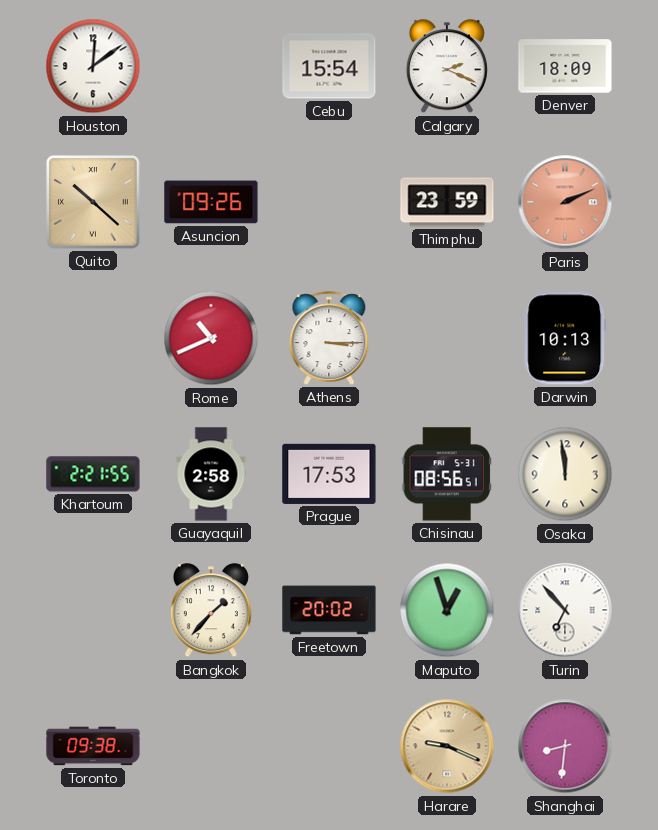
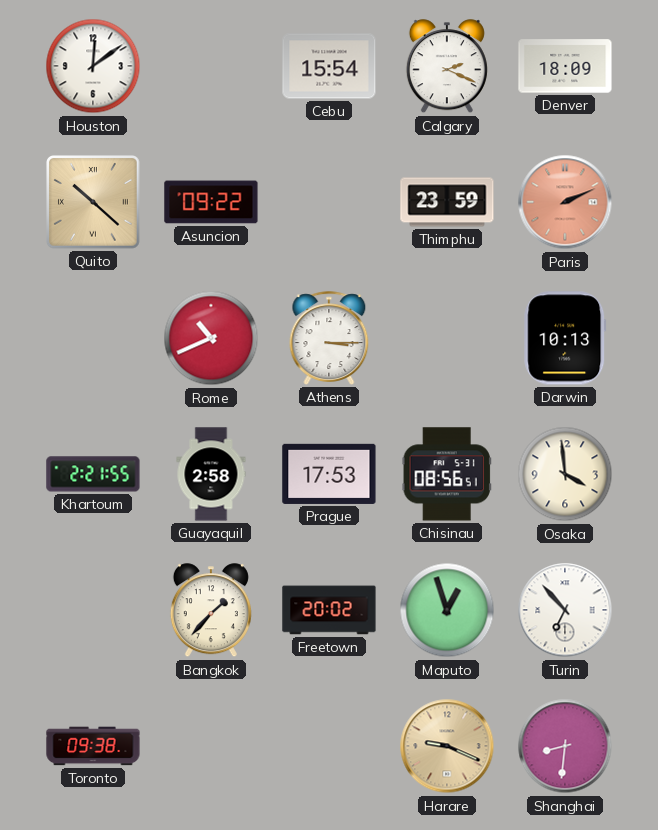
Asuncion: 09:26 -> 09:22 (211, 202)
Osaka: 11:59 -> 3:59 (565, 474)
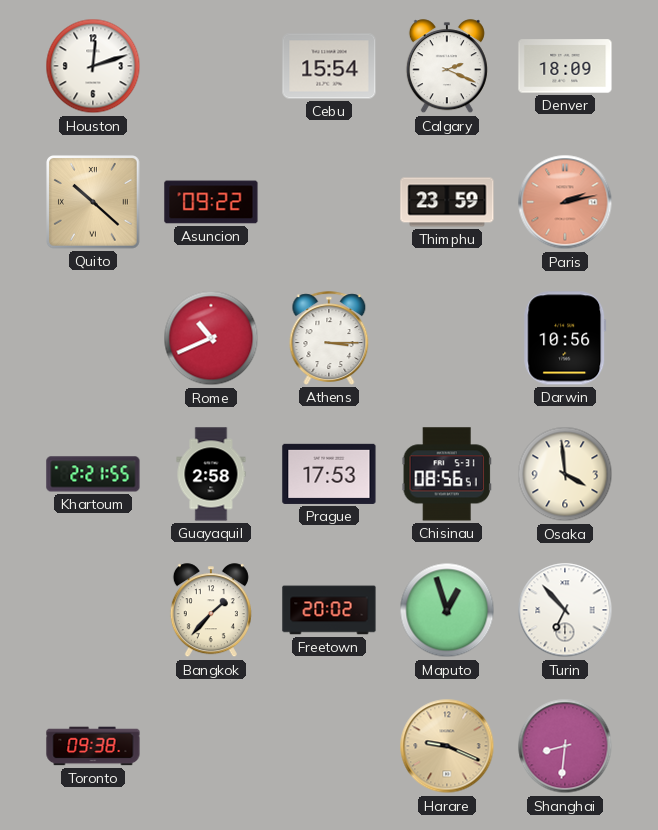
Houston: 12:09 -> 12:12 (93, 66)
Paris: 2:11 -> 2:13 (565, 202)
Darwin: 10:13 -> 10:56 (565, 338)
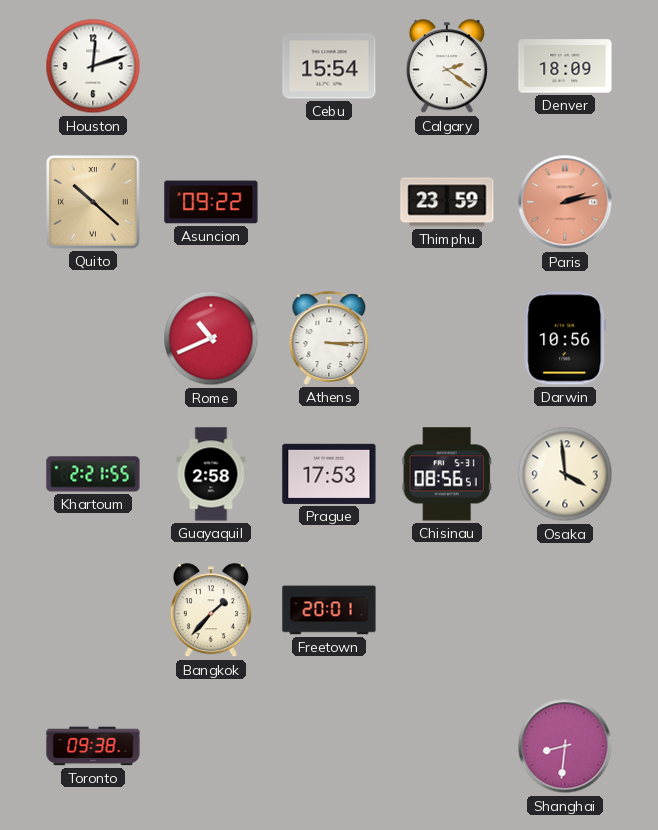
Calgary: 2:19 -> 2:21 (447, 67)
Freetown: 20:02 -> 20:01 (329, 610)
Maputo: 12:57 -> none (447, 610)
Turin: 6:53 -> none (565, 610)
Harare: 9:19 -> none (447, 746)
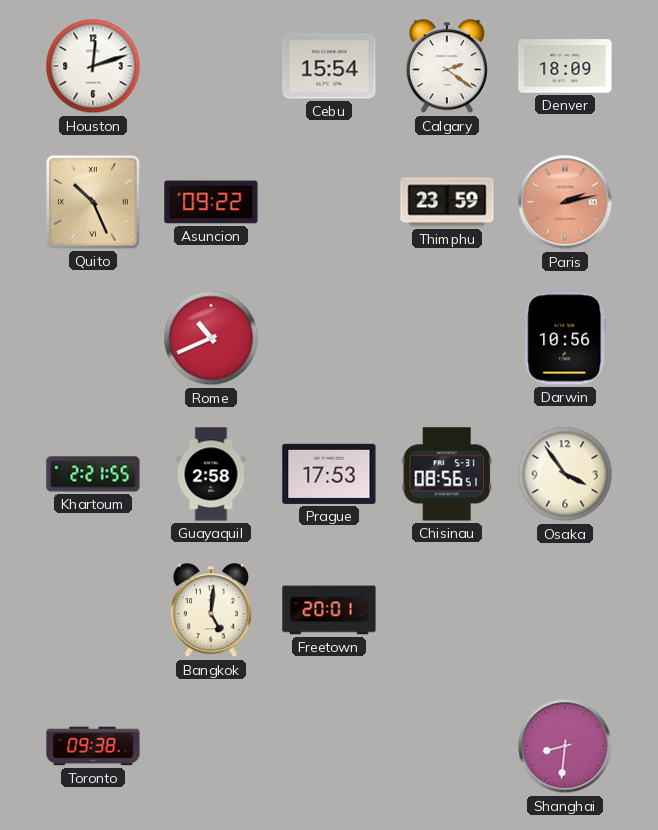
Quito: 10:22 -> 10:26 (94, 203)
Athens: 3:15 -> none (329, 338)
Osaka: 3:59 -> 3:54 (565, 474)
Bangkok: 1:37 -> 5:01 (211, 611)
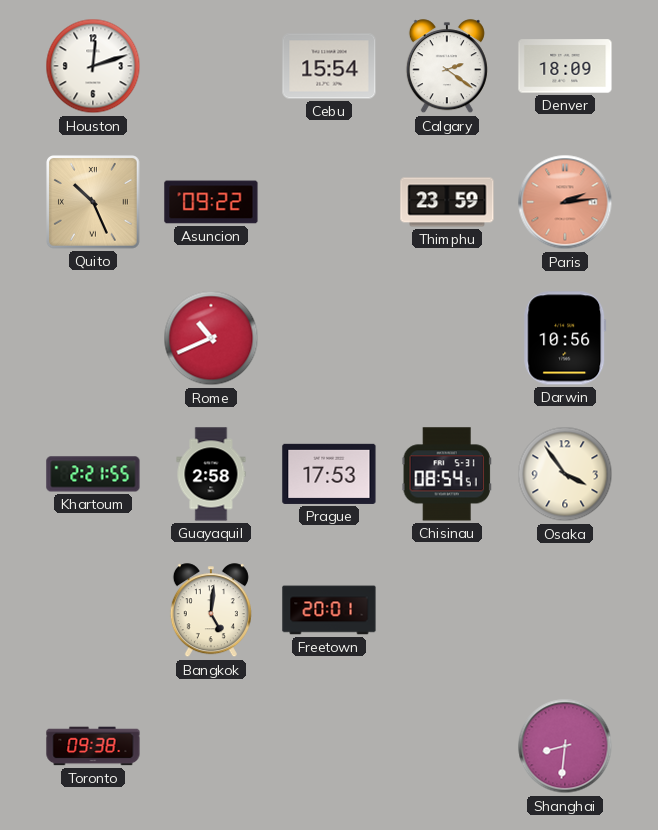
Paris: 2:13 -> 2:14 (565, 202)
Chisinau: 08:56 -> 08:54 (447, 474)
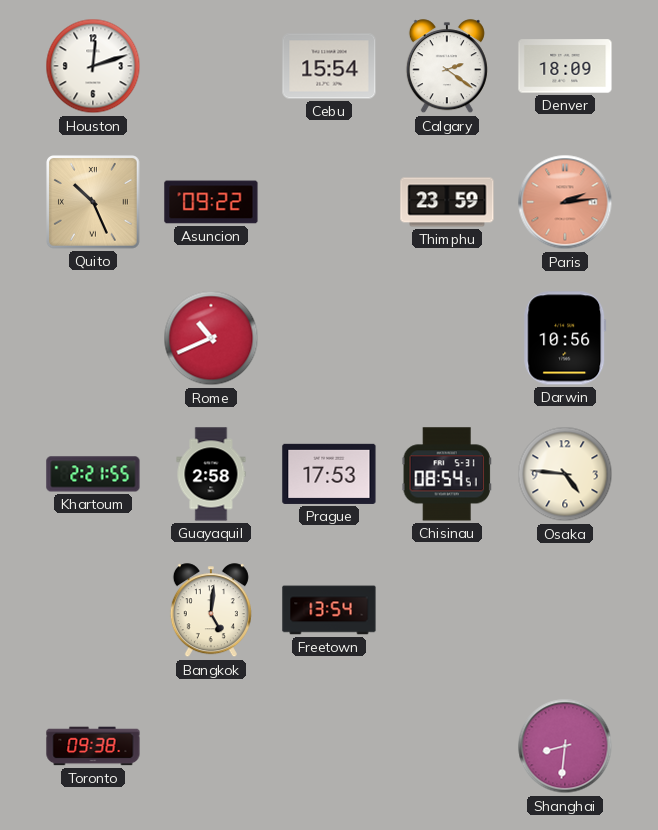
Osaka: 3:54 -> 4:46 (565, 474)
Freetown: 20:01 -> 13:54 (329, 610)
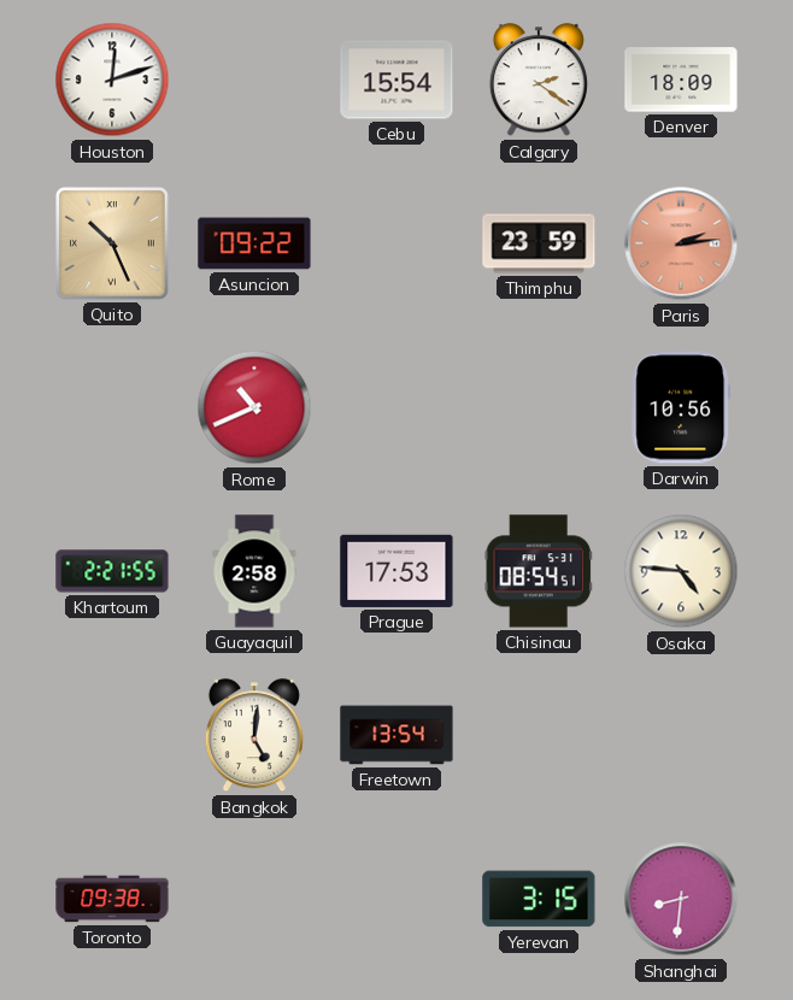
Yerevan: none -> 3:15 (539, 899)
